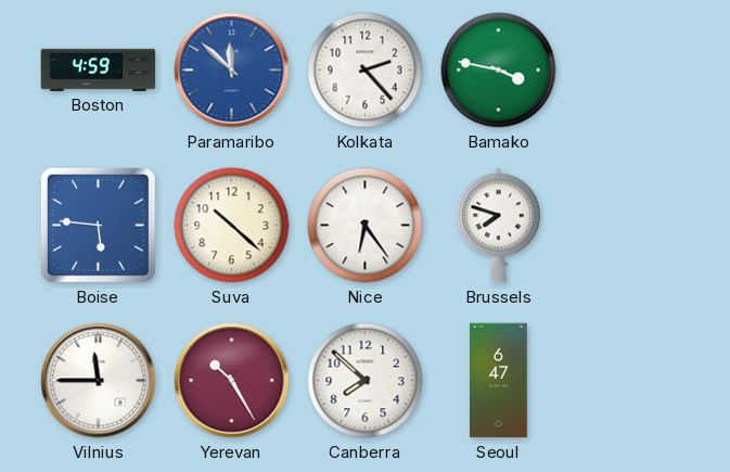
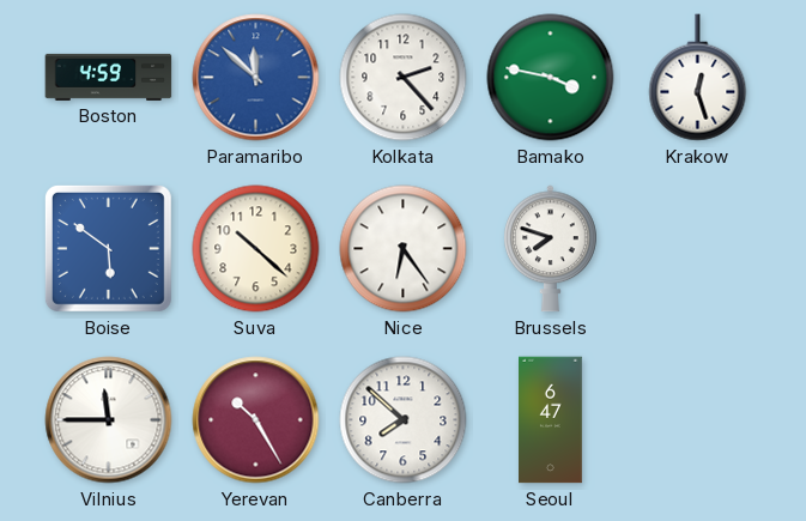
Krakow: none -> 12:27 (698, 78)
Boise: 5:46 -> 5:51 (108, 248)
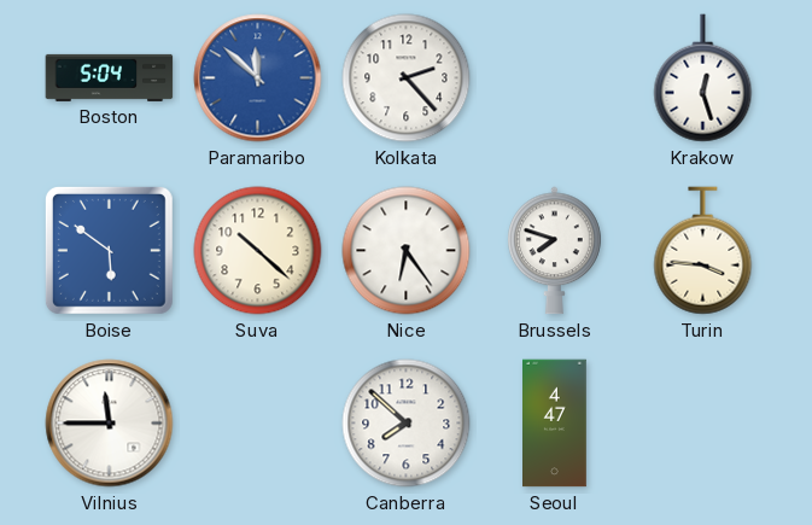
Boston: 4:59 -> 5:04 (110, 77)
Bamako: 3:47 -> none (551, 78)
Turin: none -> 3:46 (703, 251)
Yerevan: 10:25 -> none (256, 420)
Seoul: 6:47 -> 4:47 (555, 424)
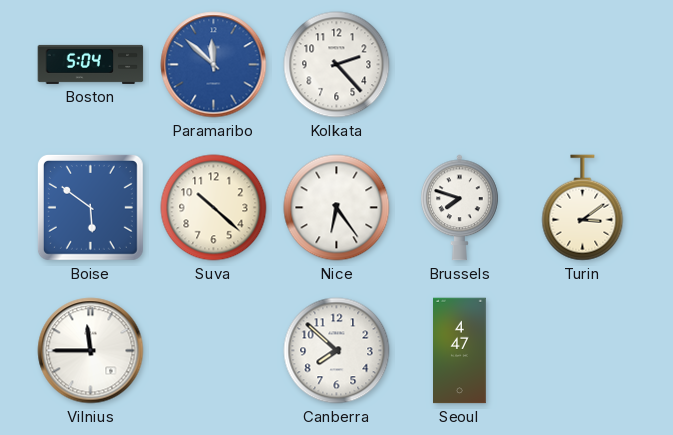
Krakow: 12:27 -> none (703, 78)
Turin: 3:46 -> 3:09 (583, 208)
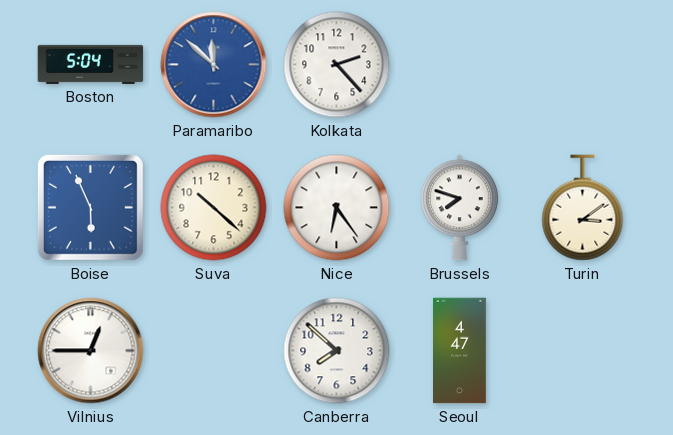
Boise: 5:51 -> 5:56 (90, 207)
Vilnius: 11:45 -> 12:45 (91, 351)
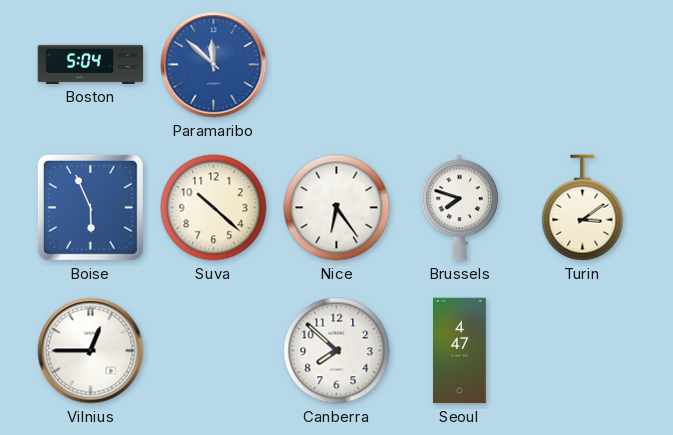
Kolkata: 2:23 -> none (337, 65)
